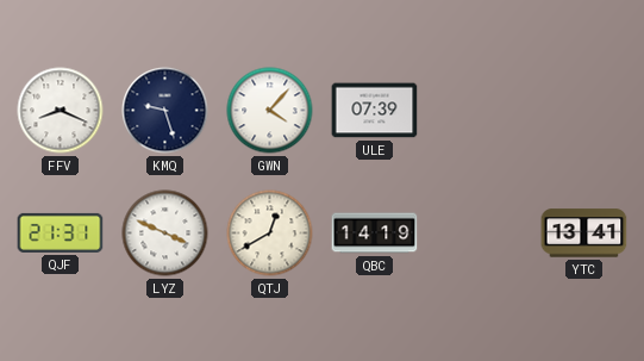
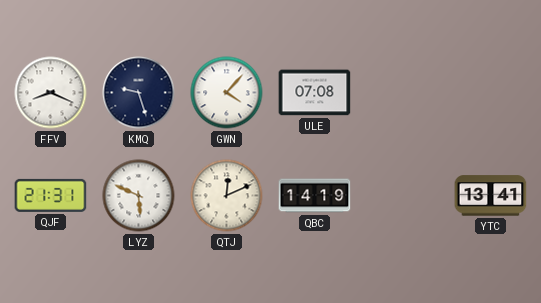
ULE: 07:39 -> 07:08 (315, 93)
LYZ: 3:49 -> 5:49 (139, 196)
QTJ: 12:40 -> 12:11 (227, 196)
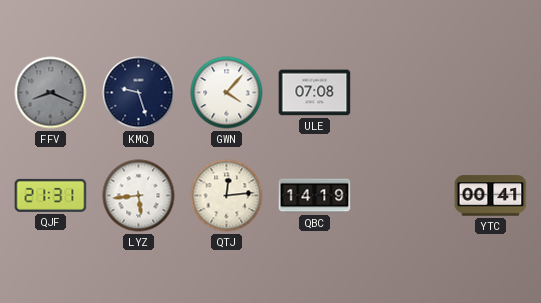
FFV dial: white -> grey (51, 93)
LYZ: 5:49 -> 5:44 (139, 196)
QTJ: 12:11 -> 12:14 (227, 196)
YTC: 13:41 -> 00:41 (491, 196)
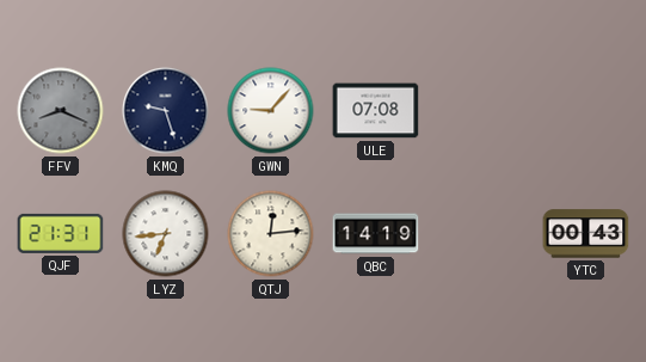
GWN: 4:07 -> 9:07 (271, 111)
LYZ: 5:44 -> 6:44 (166, 234)
YTC: 00:41 -> 00:43 (586, 234)
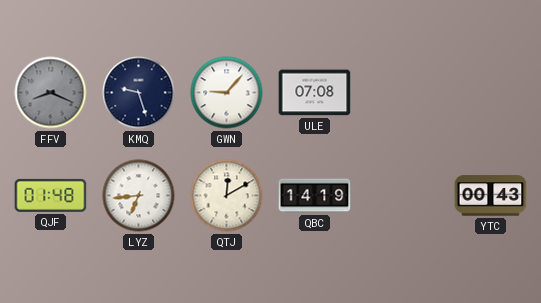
QJF: 21:31 -> 01:48 (51, 195)
QTJ: 12:14 -> 12:10 (227, 196)
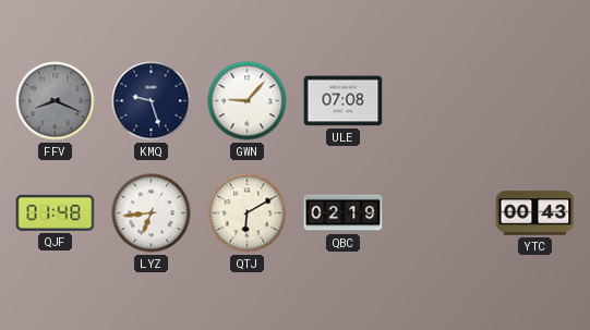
QTJ: 12:10 -> 6:10 (248, 213)
QBC: 14:19 -> 02:19 (344, 213)
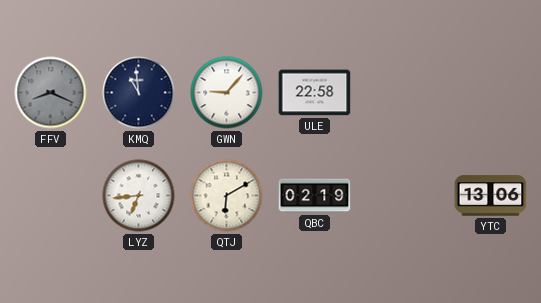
KMQ: 9:27 -> 10:59 (139, 93)
ULE: 07:08 -> 22:58 (315, 93)
QJF: 01:48 -> none (56, 212)
YTC: 00:43 -> 13:06 (491, 196)
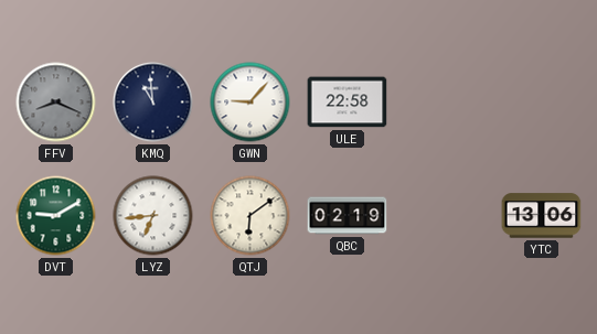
DVT: none -> 9:10 (56, 216)
QTJ: 6:10 -> 6:09 (250, 216)
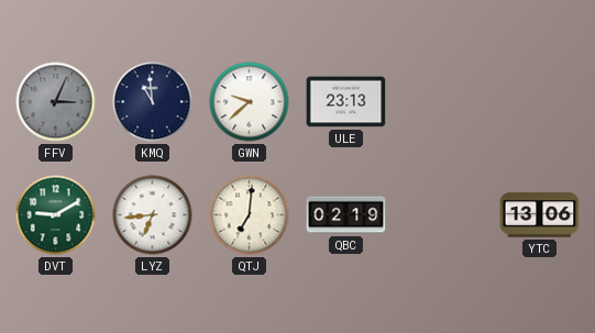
FFV: 8:19 -> 3:04 (56, 102)
GWN: 9:07 -> 9:38 (250, 102)
ULE: 22:58 -> 23:13 (346, 102)
QTJ: 6:09 -> 7:01 (250, 215)
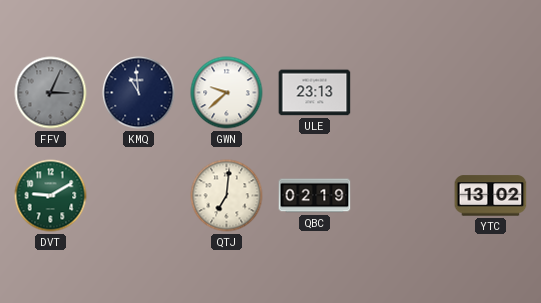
LYZ: 6:44 -> none (153, 215)
YTC: 13:06 -> 13:02 (491, 196)
